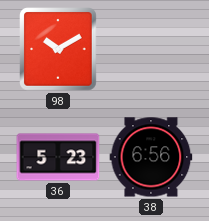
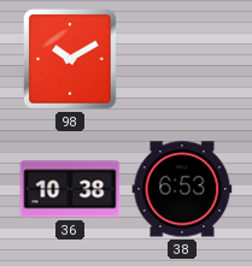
36: 5:23 -> 10:38 (70, 189)
38: 6:56 -> 6:53 (182, 189)
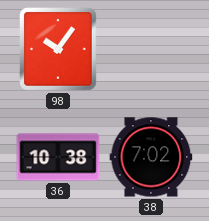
98: 10:10 -> 10:06 (58, 49)
38: 6:53 -> 7:02 (151, 157)
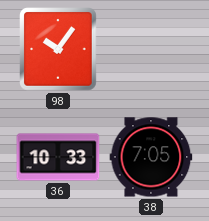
36: 10:38 -> 10:33 (58, 157)
38: 7:02 -> 7:05 (151, 157)
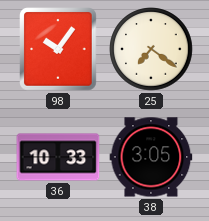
25: none -> 7:21 (151, 49)
38: 7:05 -> 3:05 (151, 157)
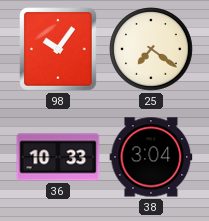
38: 3:05 -> 3:04 (151, 157)
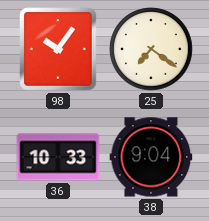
38: 3:04 -> 9:04 (151, 157)
